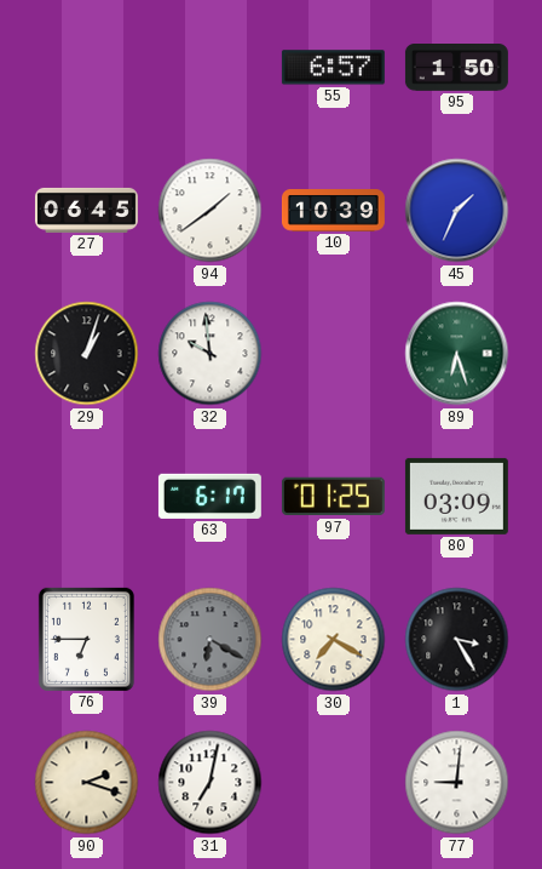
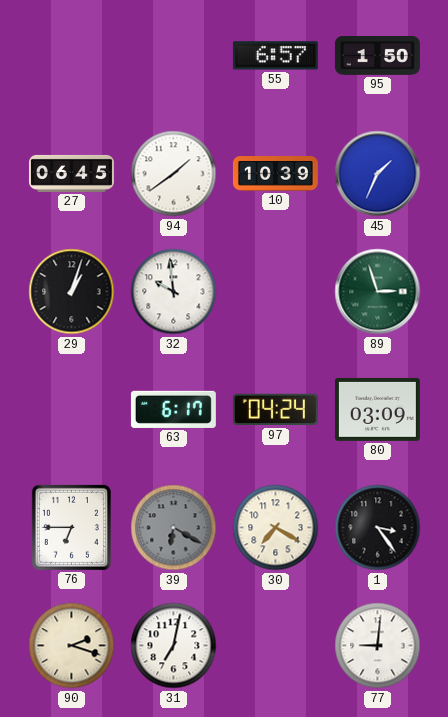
89: 6:27 -> 2:57 (378, 292)
97: 01:25 -> 04:24 (275, 410)
1: 3:25 -> 3:24 (378, 528)
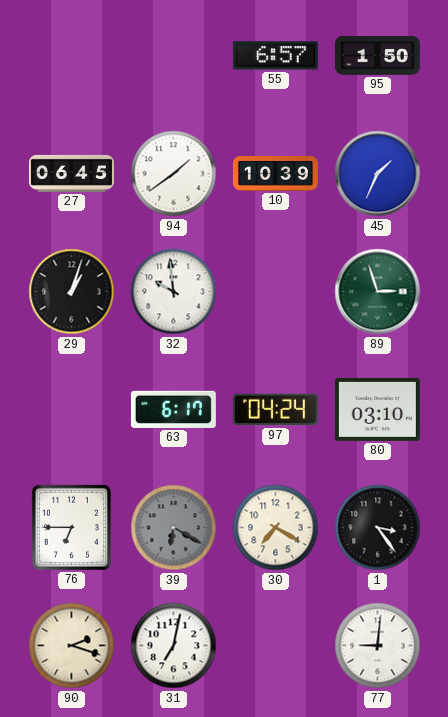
80: 03:09 -> 03:10 (377, 409)
